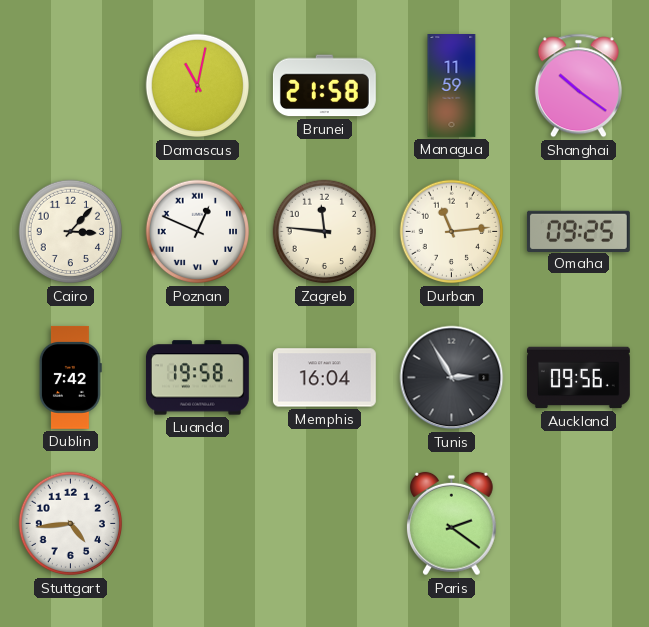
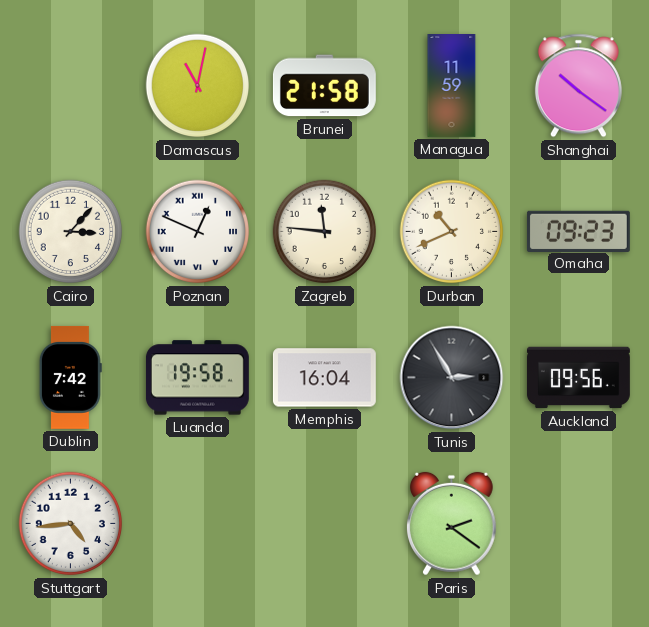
Durban: 11:14 -> 10:41 (452, 232)
Omaha: 09:25 -> 09:23 (578, 231)
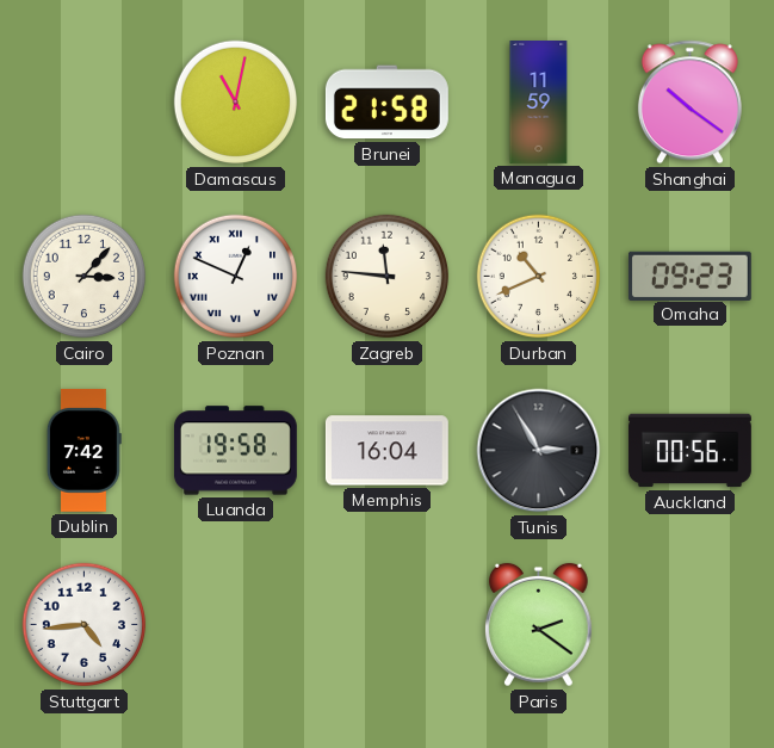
Auckland: 09:56 -> 00:56 (689, 451)
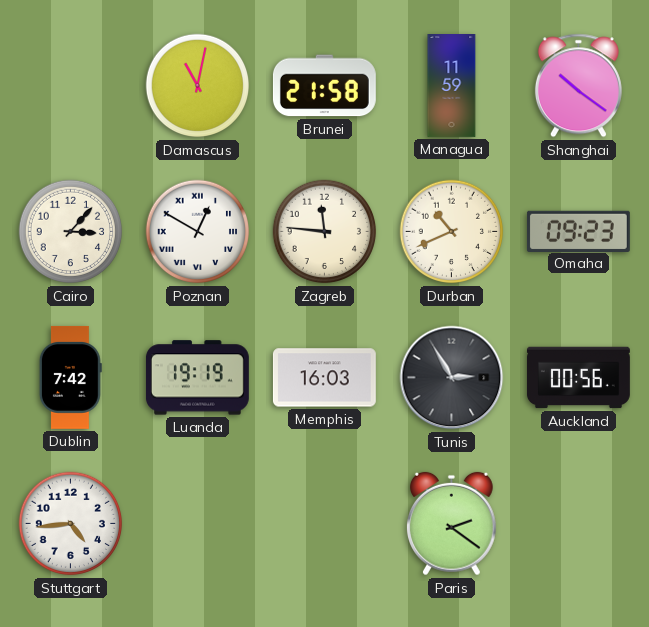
Poznan: 12:49 -> 12:50 (198, 232)
Luanda: 19:58 -> 19:19 (197, 378)
Memphis: 16:04 -> 16:03 (324, 378)
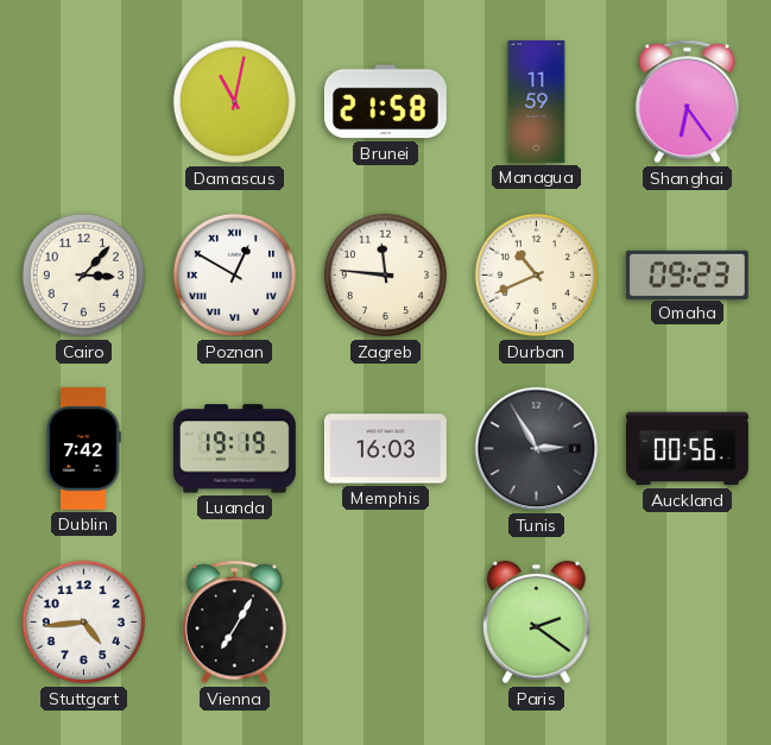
Shanghai: 10:21 -> 6:24 (687, 102)
Vienna: none -> 7:05 (234, 623)
